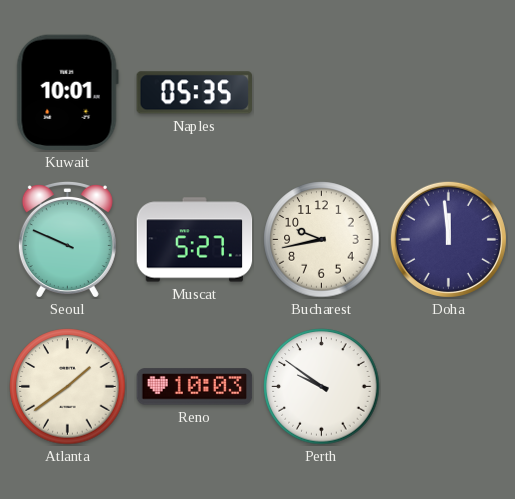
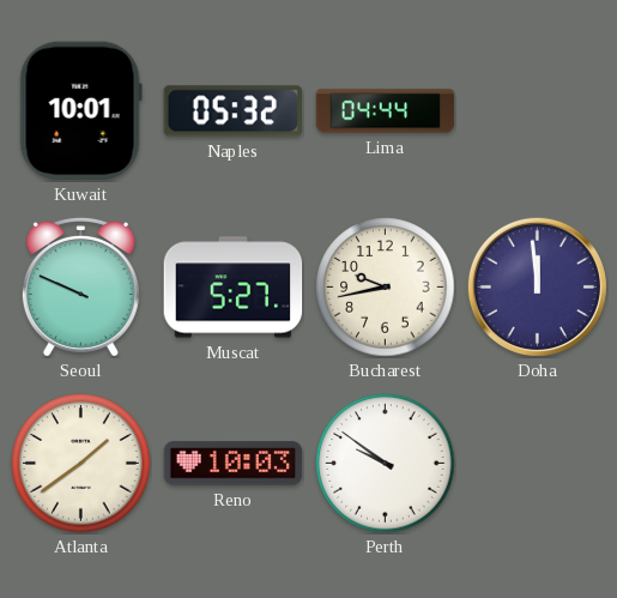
Naples: 05:35 -> 05:32 (232, 111)
Lima: none -> 04:44 (386, 111)
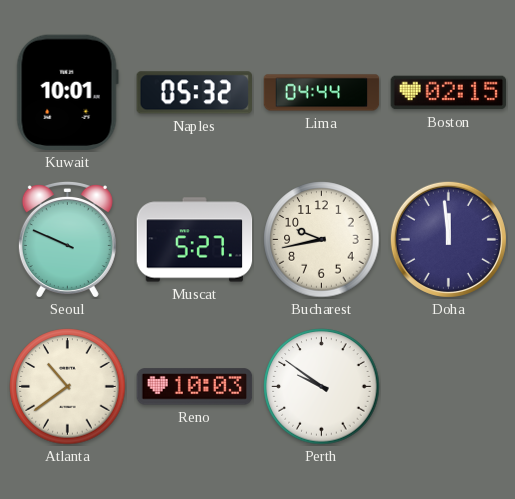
Boston: none -> 02:15 (449, 93)
Atlanta: 1:39 -> 10:39 (68, 387)
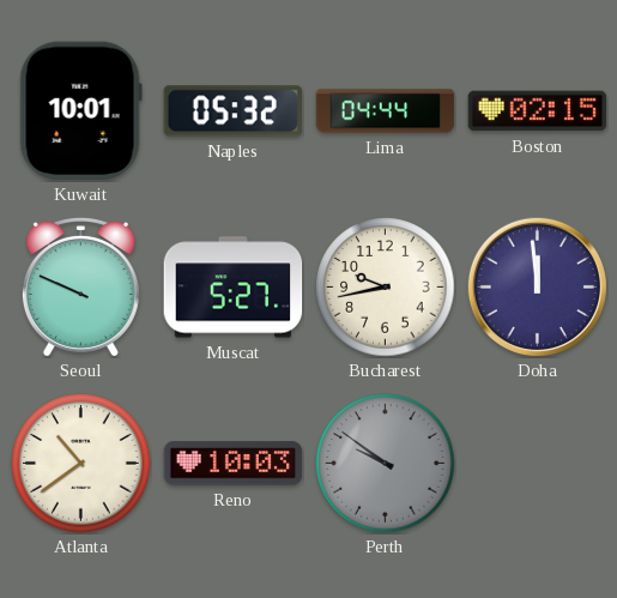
Perth dial: white -> grey (386, 464)
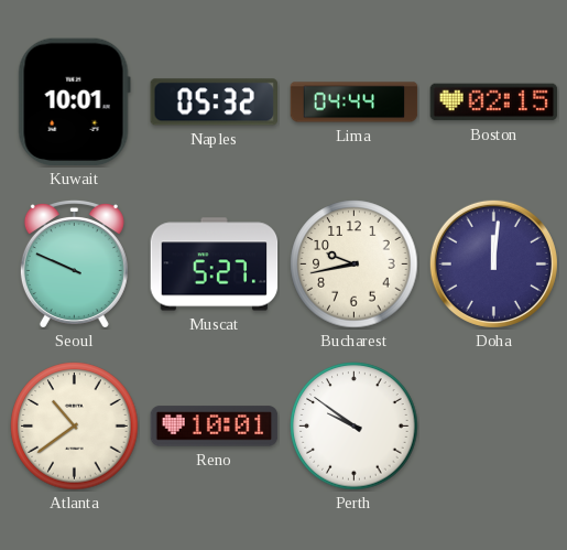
Doha: 11:59 -> 12:01 (493, 263)
Reno: 10:03 -> 10:01 (215, 427)
Perth dial: grey -> white (355, 427)
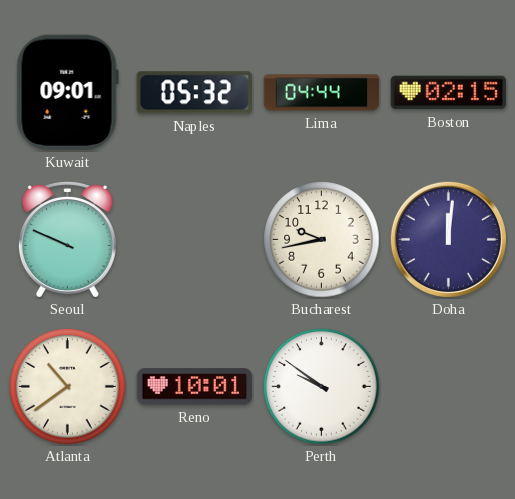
Kuwait: 10:01 -> 09:01 (67, 93)
Muscat: 5:27 -> none (215, 265)
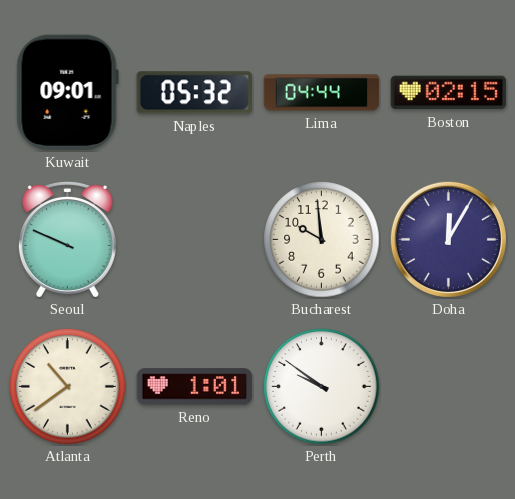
Bucharest: 9:43 -> 9:59 (322, 240)
Doha: 12:01 -> 12:05 (448, 239)
Reno: 10:01 -> 1:01 (195, 387)
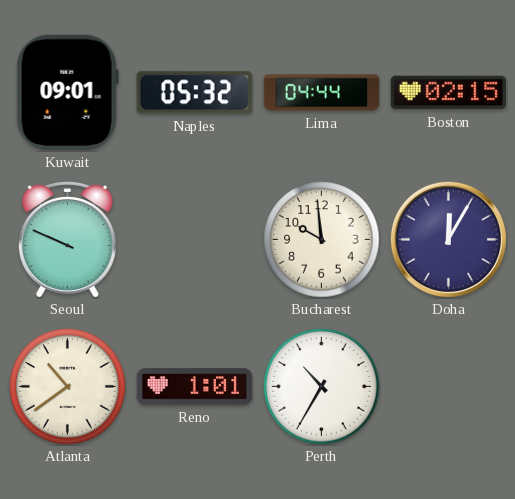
Perth: 9:51 -> 10:35 (322, 387)
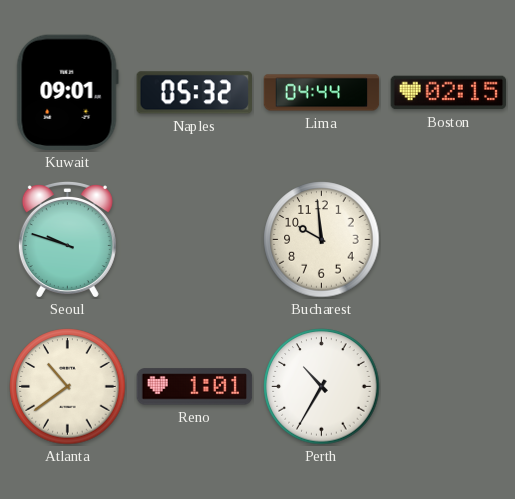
Seoul: 9:49 -> 9:48 (67, 240)
Doha: 12:05 -> none (448, 239)
